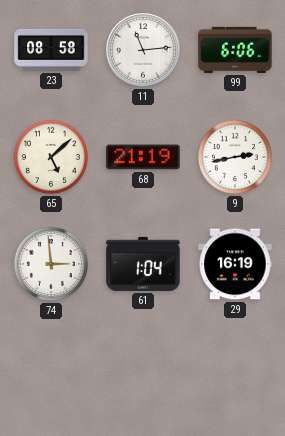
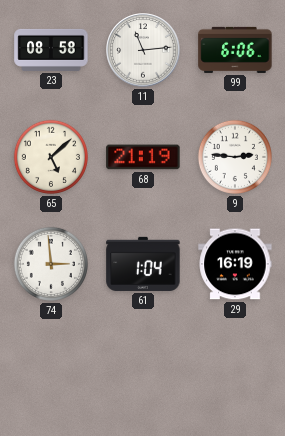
9: 2:43 -> 2:46 (235, 157)
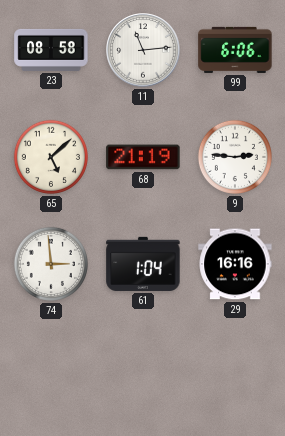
29: 16:19 -> 16:16 (235, 264)
